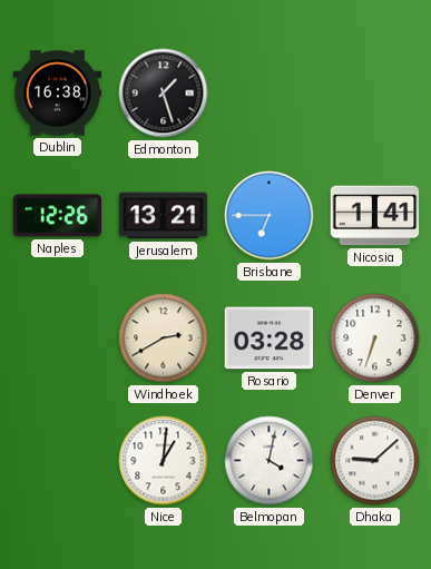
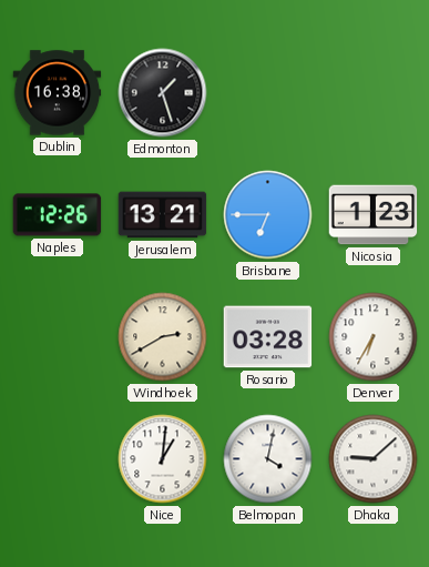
Nicosia: 1:41 -> 1:23 (374, 215)
Denver: 6:33 -> 6:35 (374, 337)
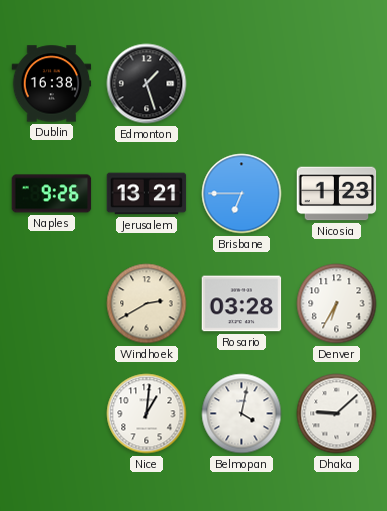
Naples: 12:26 -> 9:26 (52, 194)
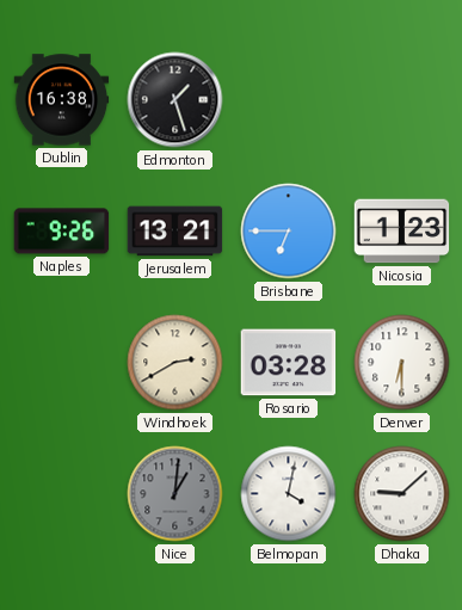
Denver: 6:35 -> 6:30 (402, 363)
Nice dial: white -> grey (175, 494)
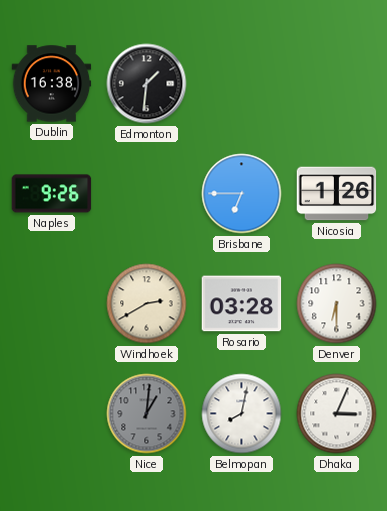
Edmonton: 1:27 -> 1:31 (147, 84)
Jerusalem: 13:21 -> none (175, 232)
Nicosia: 1:23 -> 1:26 (337, 194)
Belmopan: 4:02 -> 8:02 (242, 414)
Dhaka: 9:08 -> 3:04 (337, 414)
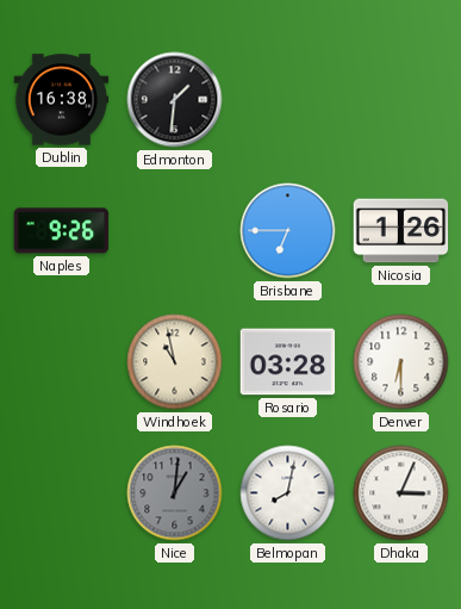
Windhoek: 2:40 -> 10:58 (175, 362)
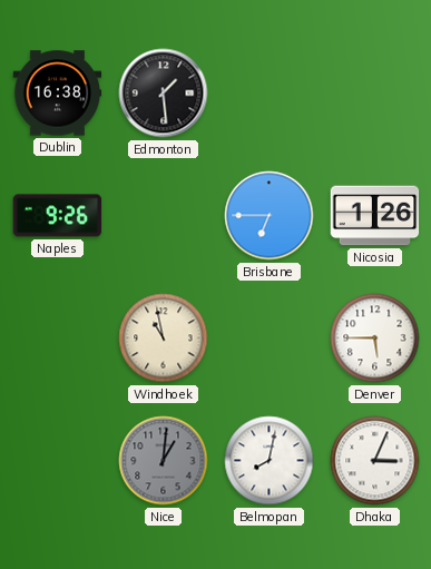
Edmonton: 1:31 -> 1:29 (164, 94)
Rosario: 03:28 -> none (288, 362)
Denver: 6:30 -> 5:45 (375, 339)
